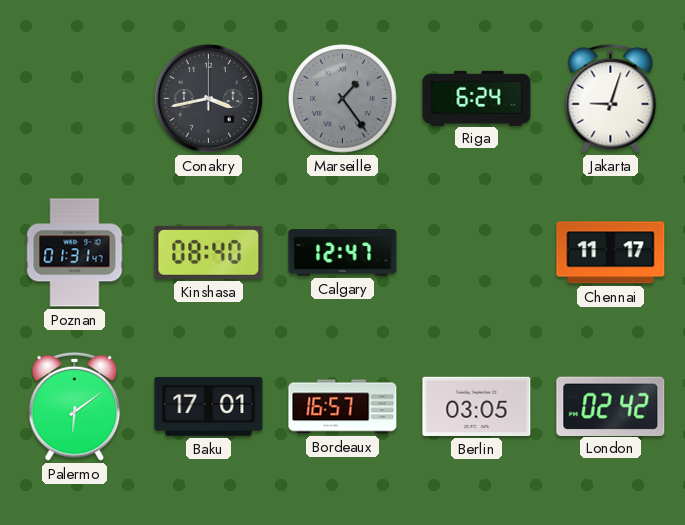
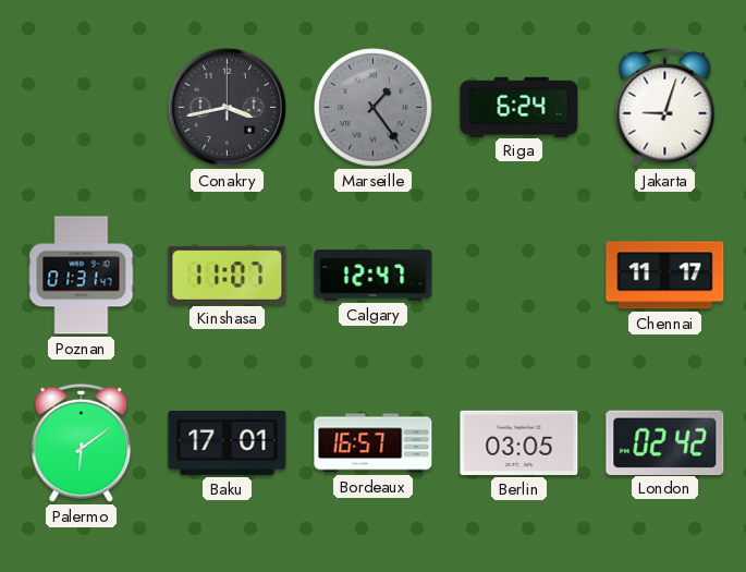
Kinshasa: 08:40 -> 11:07 (228, 275)
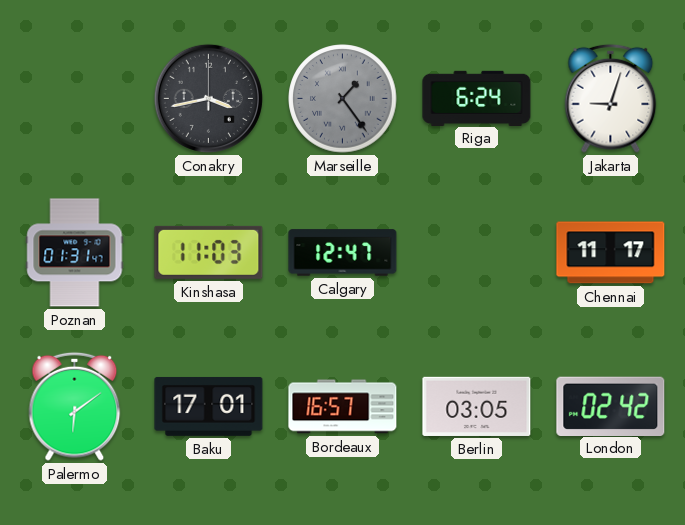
Kinshasa: 11:07 -> 11:03 (209, 252)
